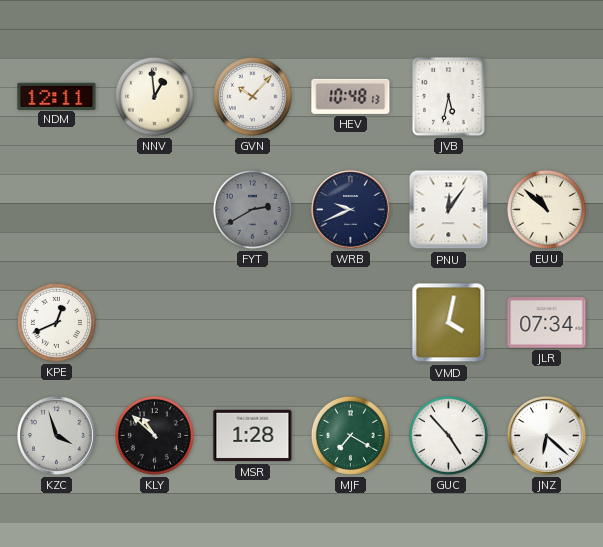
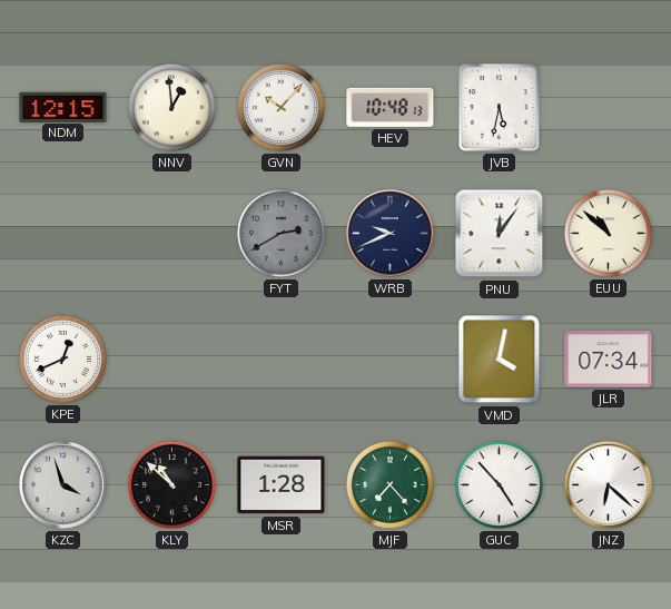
NDM: 12:11 -> 12:15 (63, 107)
MJF: 7:20 -> 7:23 (389, 484)
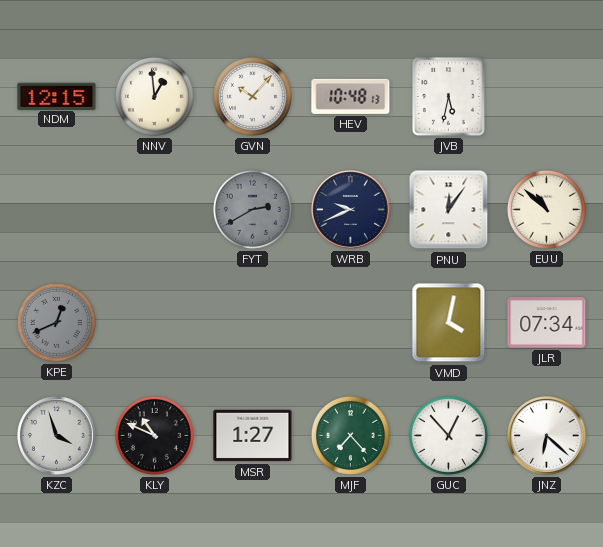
KPE dial: white -> grey (56, 322)
KLY: 10:52 -> 10:49 (154, 435)
MSR: 1:28 -> 1:27 (253, 436)
GUC: 4:53 -> 12:53 (448, 435)
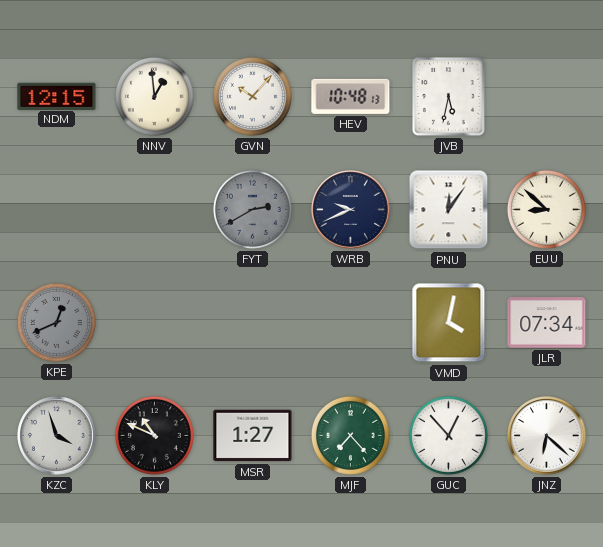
EUU: 10:52 -> 8:52 (546, 209)
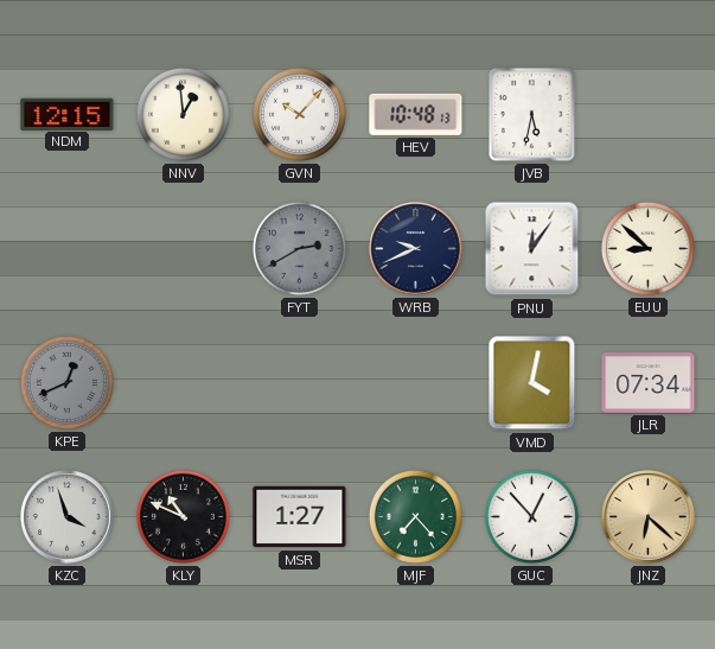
JNZ dial: white -> champagne (649, 517)
